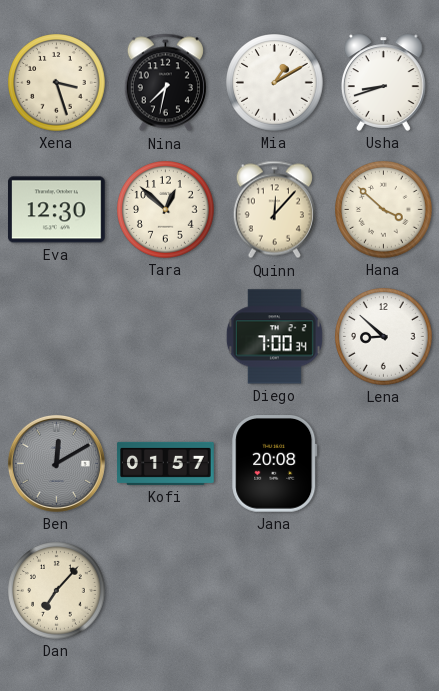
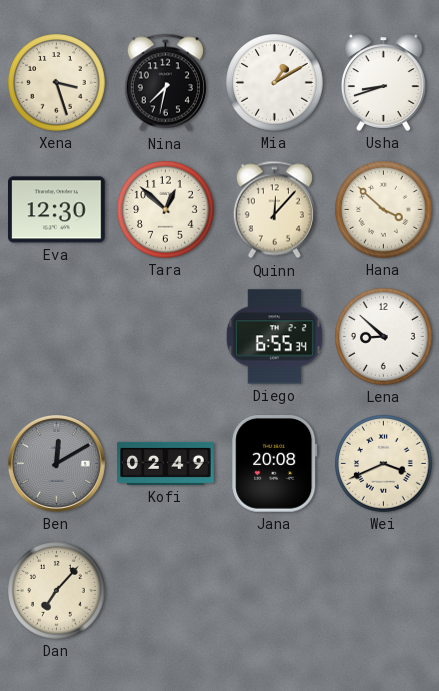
Diego: 7:00 -> 6:55 (274, 337)
Kofi: 01:57 -> 02:49 (166, 463)
Wei: none -> 3:41 (384, 464)
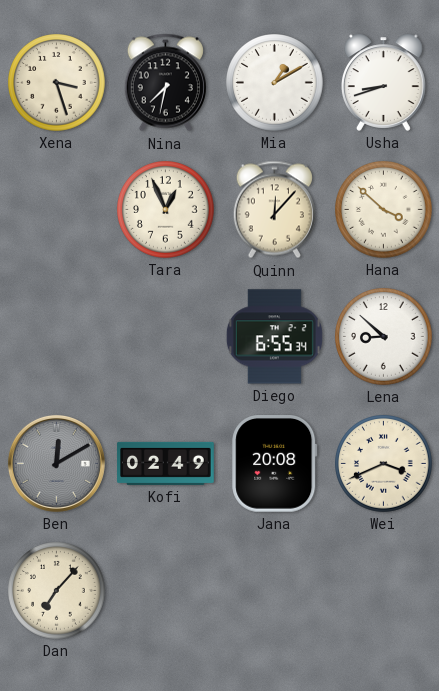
Eva: 12:30 -> none (57, 210)
Tara: 12:52 -> 12:56 (166, 210)
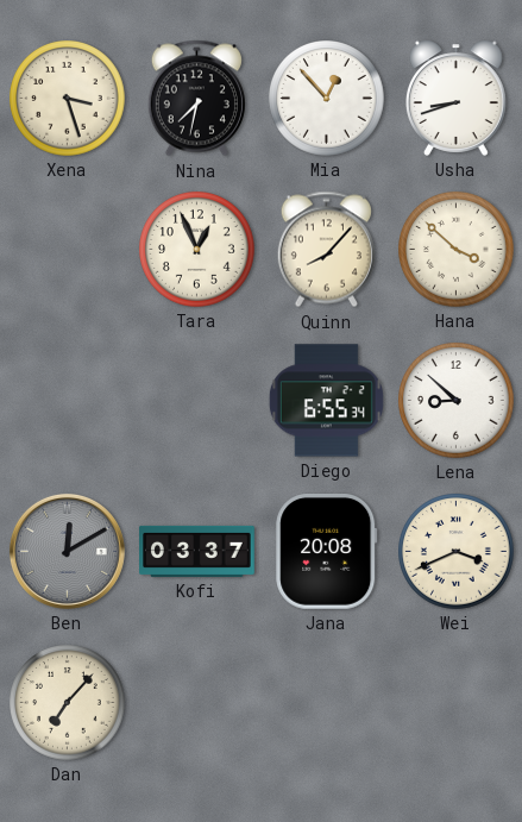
Mia: 1:10 -> 12:53 (327, 99)
Quinn: 12:07 -> 8:07 (326, 250)
Kofi: 02:49 -> 03:37 (197, 551)
